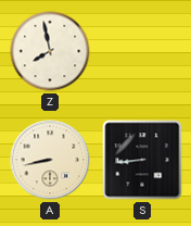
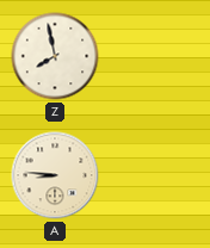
A: 8:43 -> 8:46 (55, 175)
S: 8:44 -> none (142, 160)
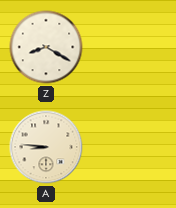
Z: 7:58 -> 8:20 (46, 47)
